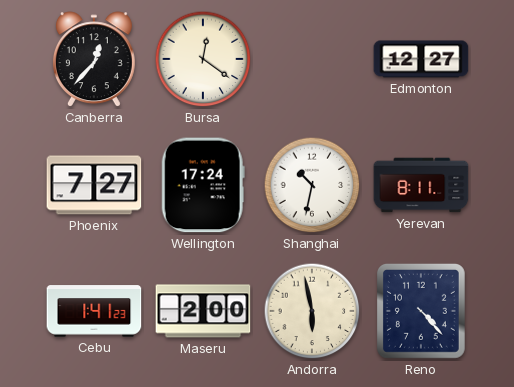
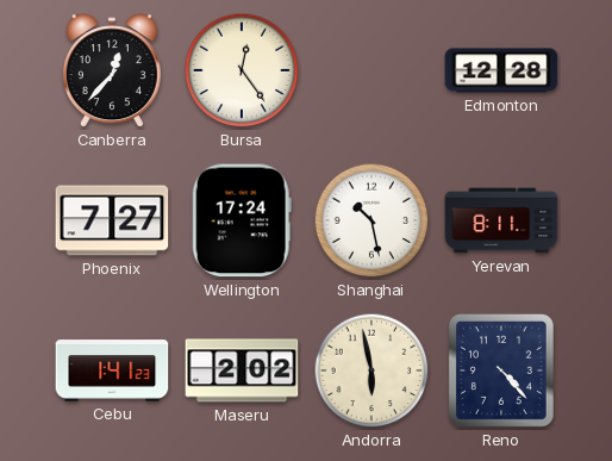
Bursa: 12:21 -> 12:24 (242, 70)
Edmonton: 12:27 -> 12:28 (501, 70)
Shanghai: 10:32 -> 10:28 (371, 220)
Maseru: 2:00 -> 2:02 (242, 370)
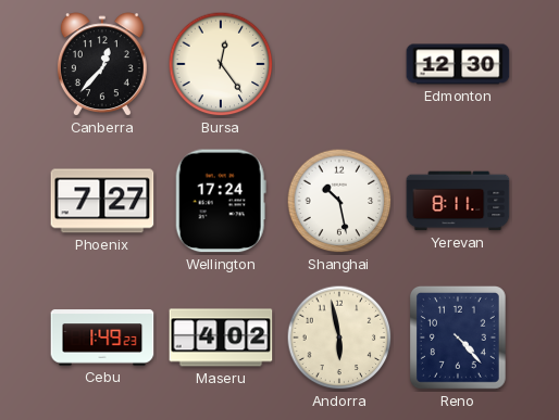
Edmonton: 12:28 -> 12:30 (458, 64)
Cebu: 1:41 -> 1:49 (102, 338)
Maseru: 2:02 -> 4:02 (221, 338)
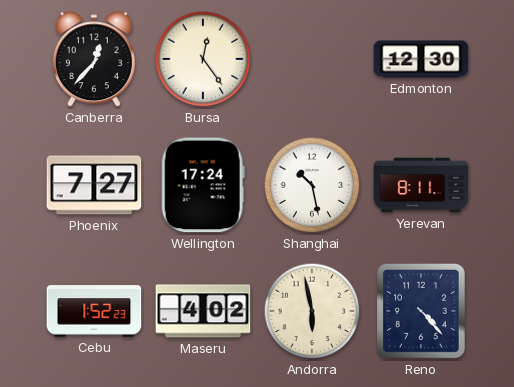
Cebu: 1:49 -> 1:52 (94, 311)
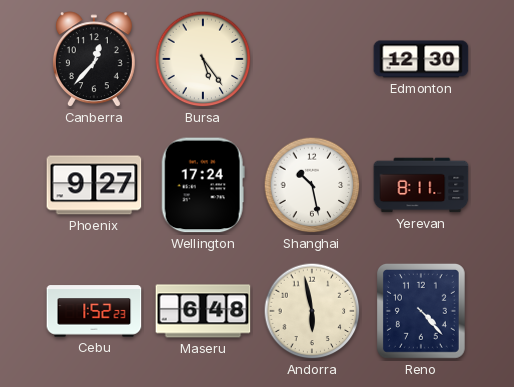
Bursa: 12:24 -> 5:24 (203, 59)
Phoenix: 7:27 -> 9:27 (94, 185)
Maseru: 4:02 -> 6:48 (203, 311)
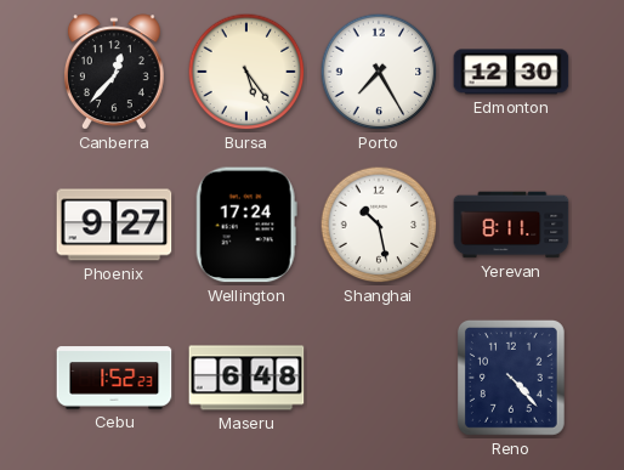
Porto: none -> 7:25 (379, 72)
Andorra: 5:58 -> none (312, 311)
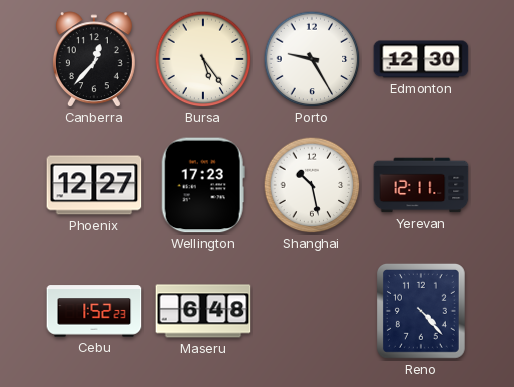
Porto: 7:25 -> 9:25 (312, 59)
Phoenix: 9:27 -> 12:27 (94, 185)
Wellington: 17:24 -> 17:23 (203, 185)
Yerevan: 8:11 -> 12:11 (421, 185)
